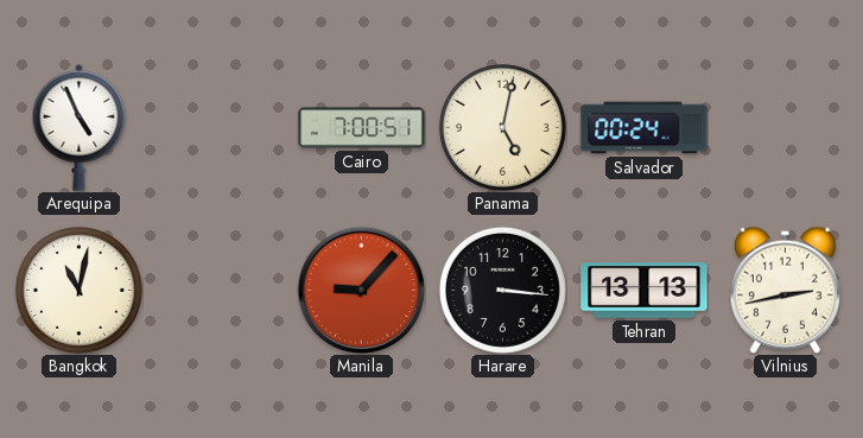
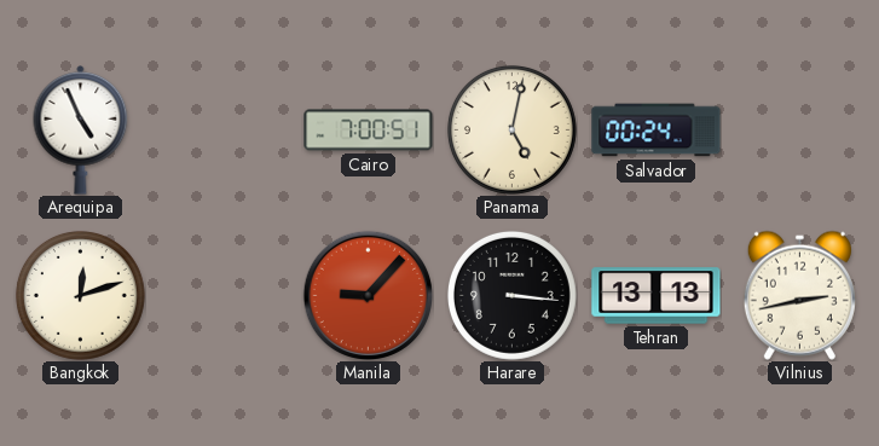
Bangkok: 11:02 -> 12:12 (80, 295)
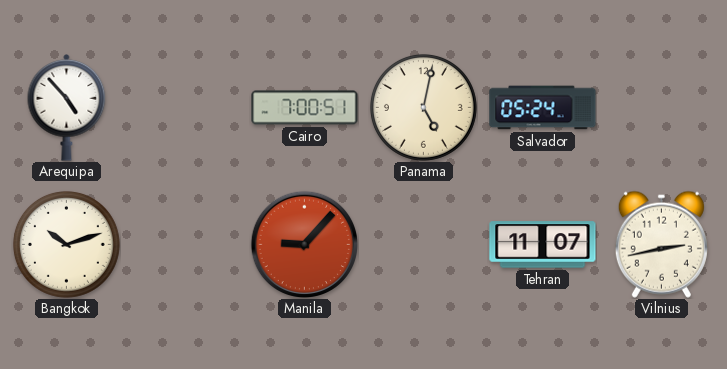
Arequipa: 4:56 -> 4:53 (67, 108)
Salvador: 00:24 -> 05:24 (543, 108)
Bangkok: 12:12 -> 10:12 (66, 244)
Harare: 3:16 -> none (511, 295)
Tehran: 13:13 -> 11:07 (543, 245)
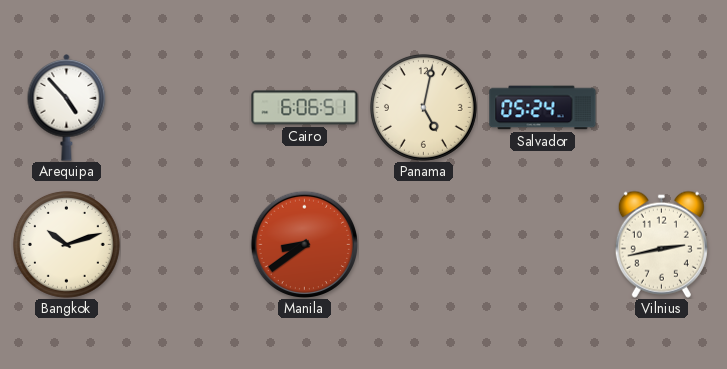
Cairo: 7:00 -> 6:06 (305, 108)
Manila: 9:07 -> 8:39 (304, 244)
Tehran: 11:07 -> none (543, 245)
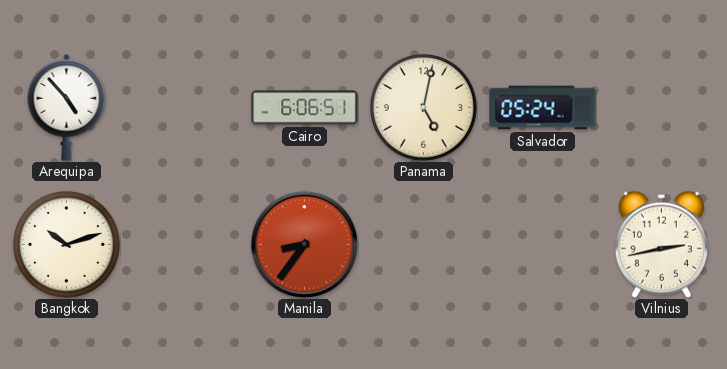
Manila: 8:39 -> 8:36 (304, 244)
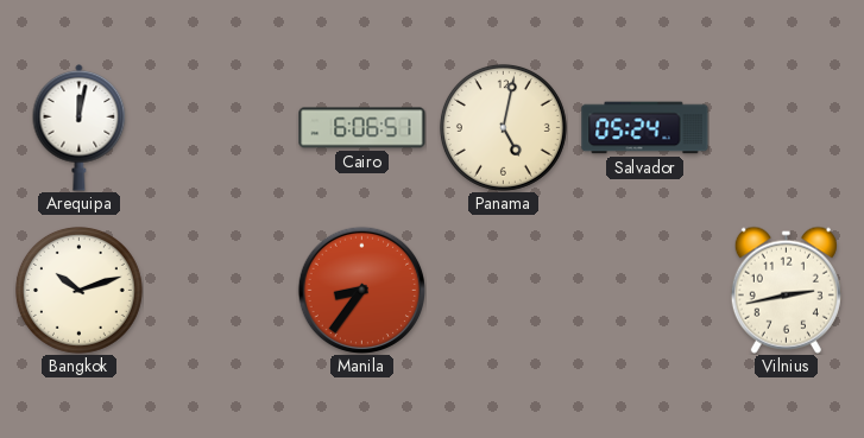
Arequipa: 4:53 -> 12:02 (80, 128)
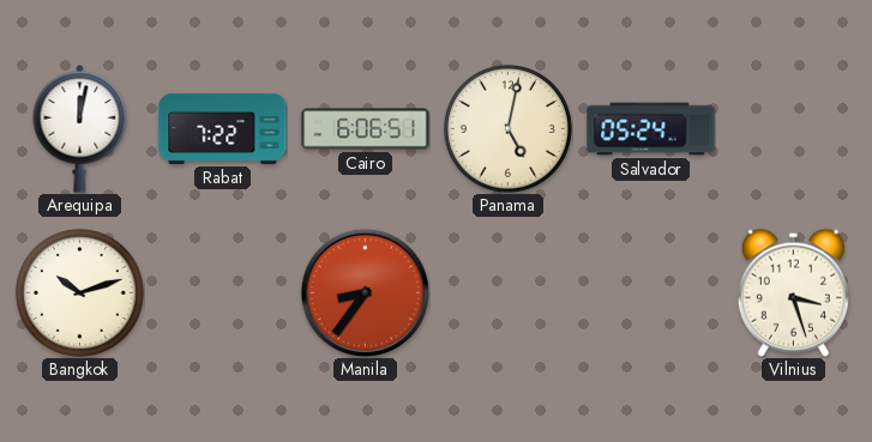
Rabat: none -> 7:22 (223, 128)
Vilnius: 2:43 -> 3:27 (793, 292)
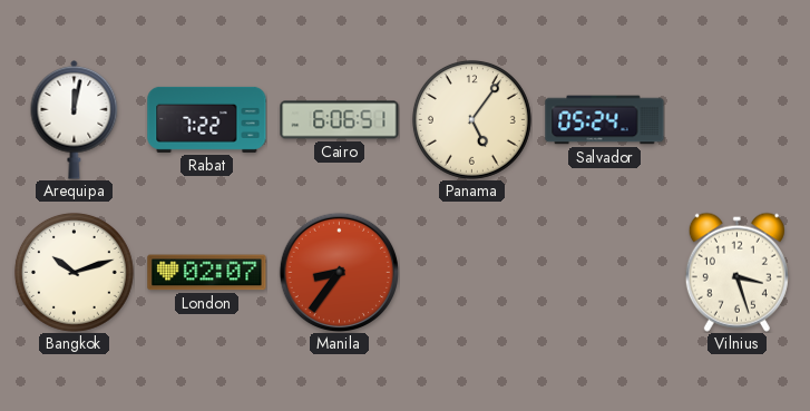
Panama: 5:02 -> 5:06 (471, 119)
London: none -> 02:07 (207, 273)
